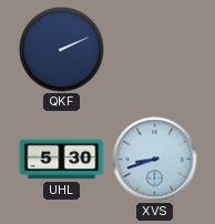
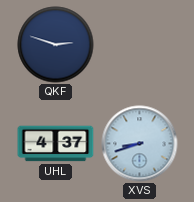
QKF: 2:11 -> 2:48 (56, 45)
UHL: 5:30 -> 4:37 (56, 144)
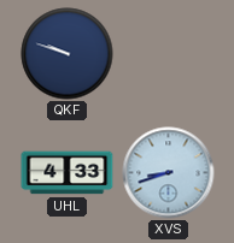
QKF: 2:48 -> 9:48 (68, 54)
UHL: 4:37 -> 4:33 (68, 173)
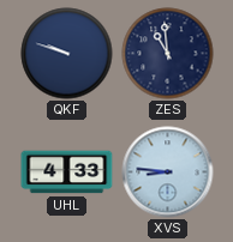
ZES: none -> 10:59 (168, 54)
XVS: 8:42 -> 8:46 (168, 173)
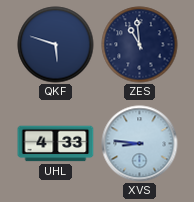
QKF: 9:48 -> 5:48 (56, 45)
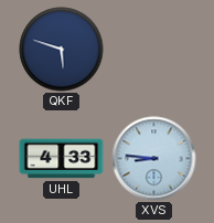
ZES: 10:59 -> none (140, 45)
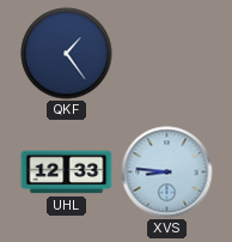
QKF: 5:48 -> 1:24 (67, 54)
UHL: 4:33 -> 12:33 (67, 173)
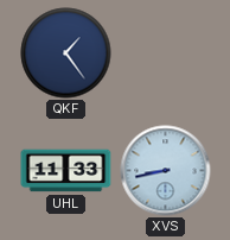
UHL: 12:33 -> 11:33 (66, 171)
XVS: 8:46 -> 8:43 (166, 171)
